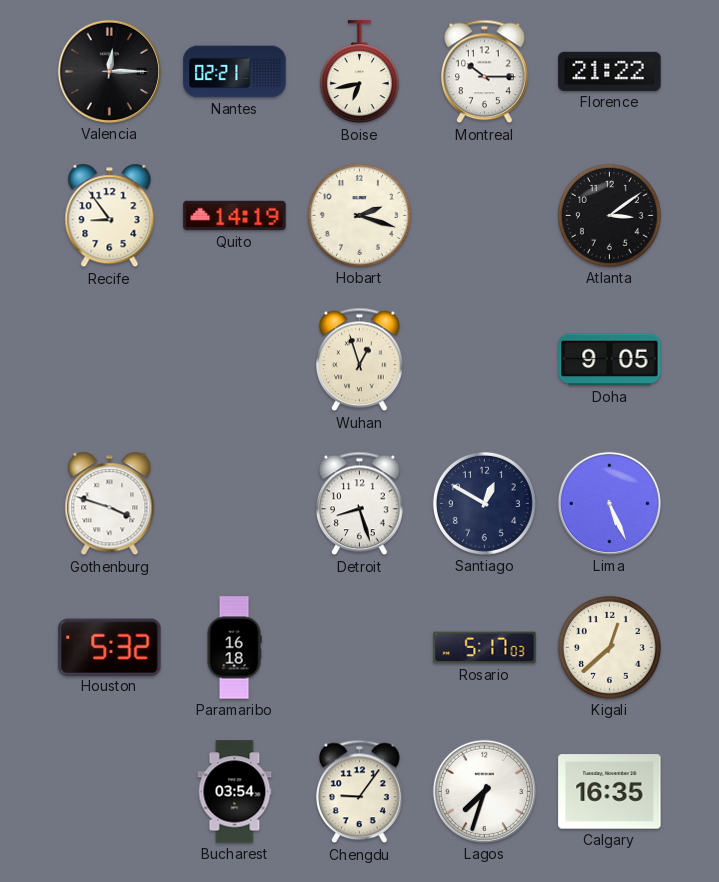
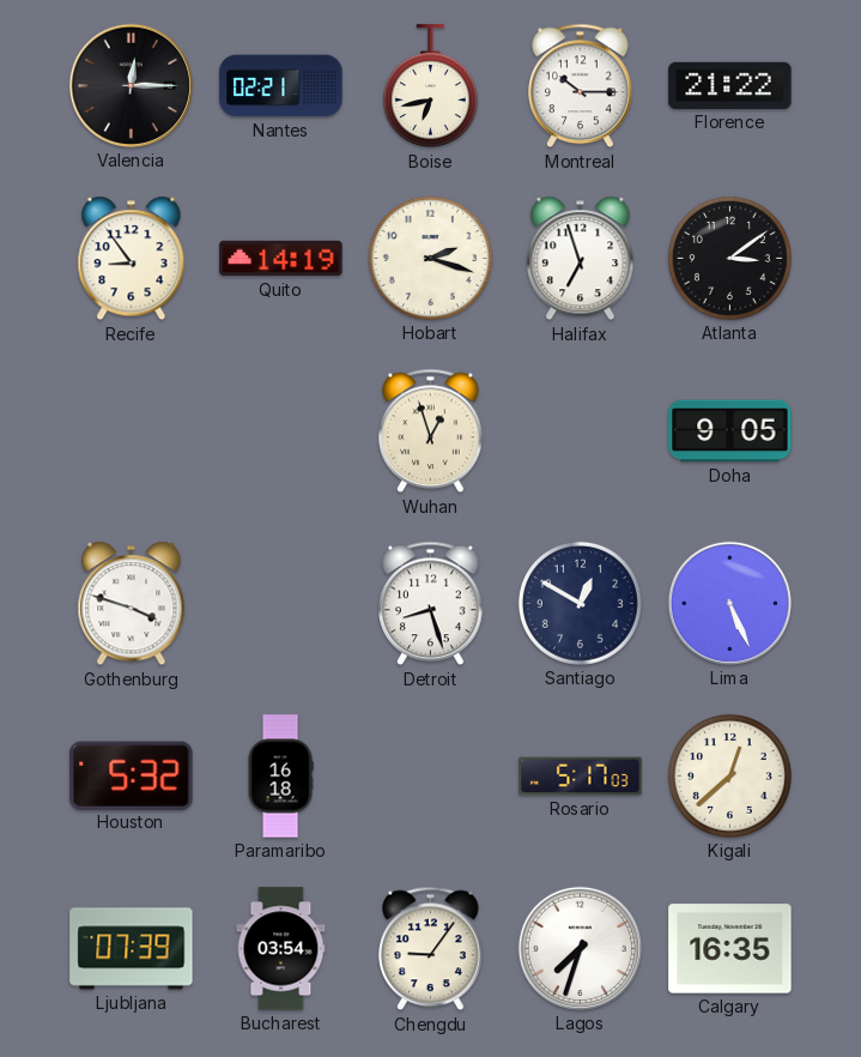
Halifax: none -> 6:57 (581, 259)
Ljubljana: none -> 07:39 (132, 949)
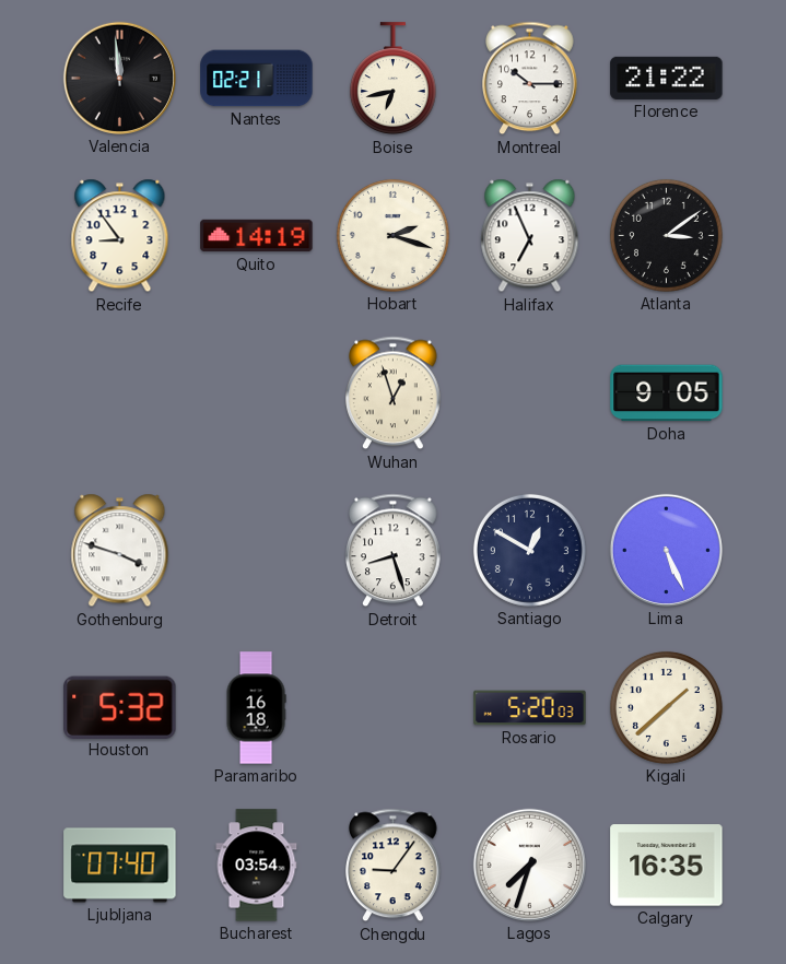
Valencia: 12:15 -> 11:59 (119, 78)
Halifax: 6:57 -> 6:56 (530, 236)
Rosario: 5:17 -> 5:20 (530, 708)
Kigali: 12:38 -> 1:38 (666, 707)
Ljubljana: 07:39 -> 07:40 (120, 866)
